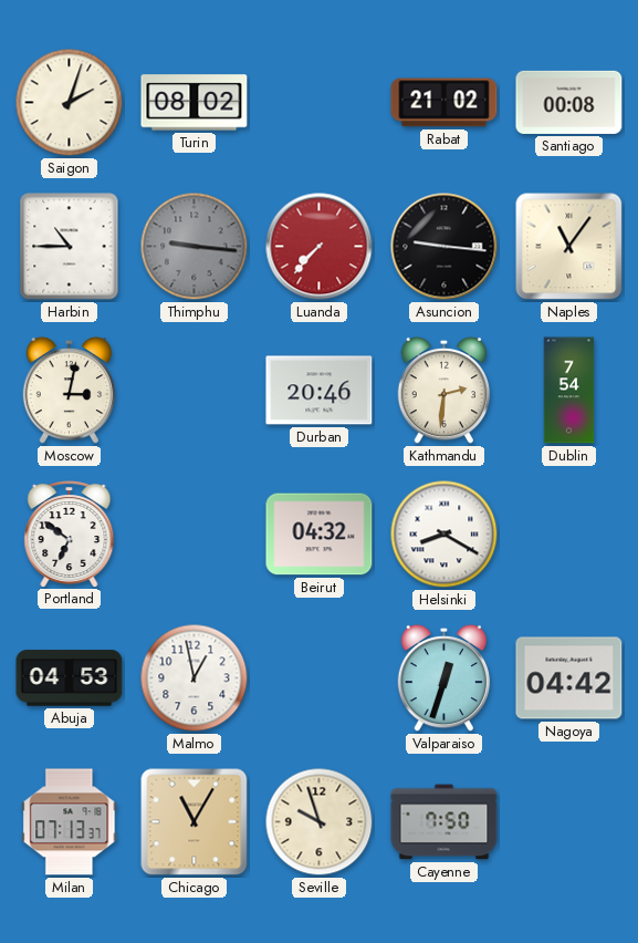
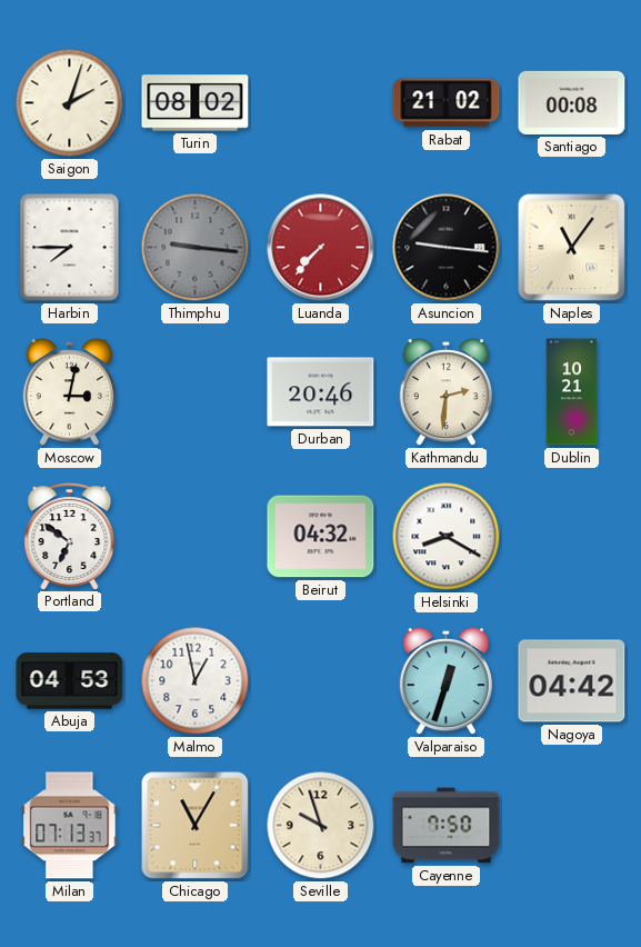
Harbin: 10:45 -> 7:45 (70, 248)
Dublin: 7:54 -> 10:21 (572, 392)
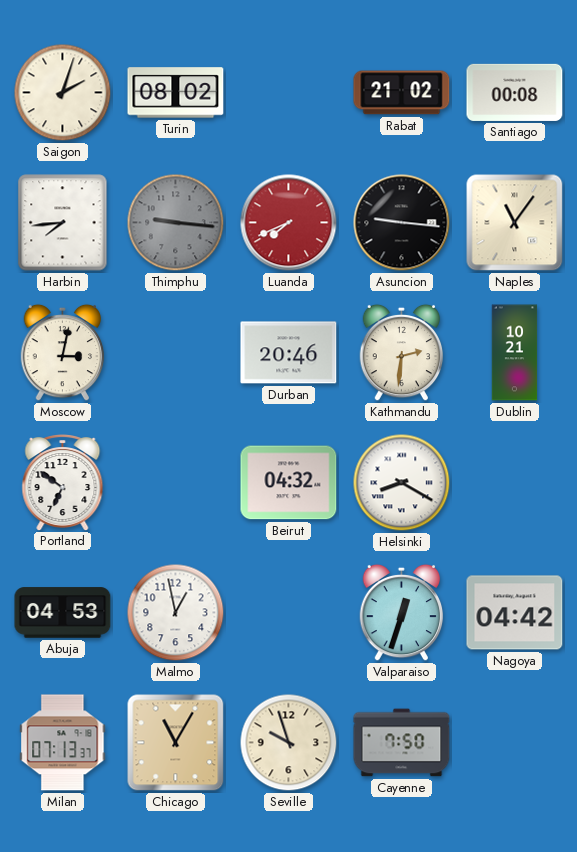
Harbin: 7:45 -> 7:44 (63, 223)
Luanda: 7:37 -> 7:41 (289, 223)
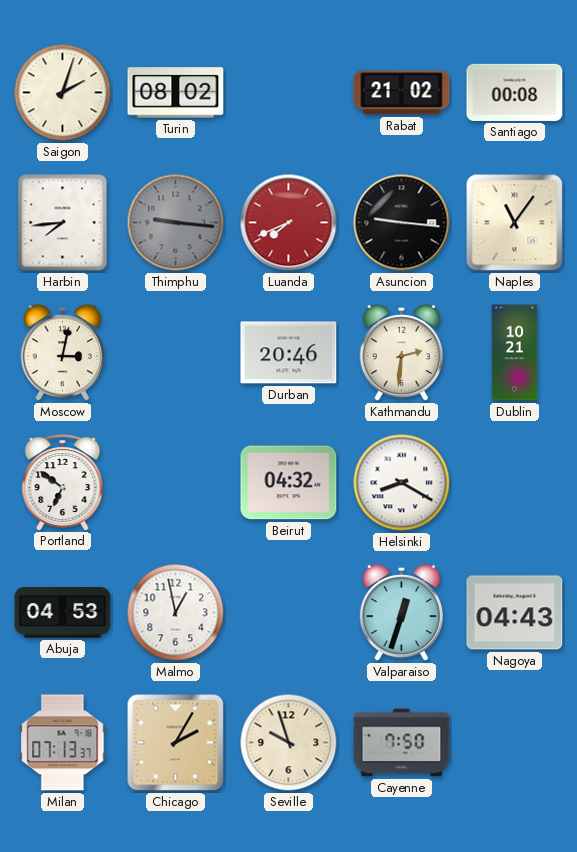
Nagoya: 04:42 -> 04:43 (515, 613)
Chicago: 11:05 -> 2:05 (176, 743)
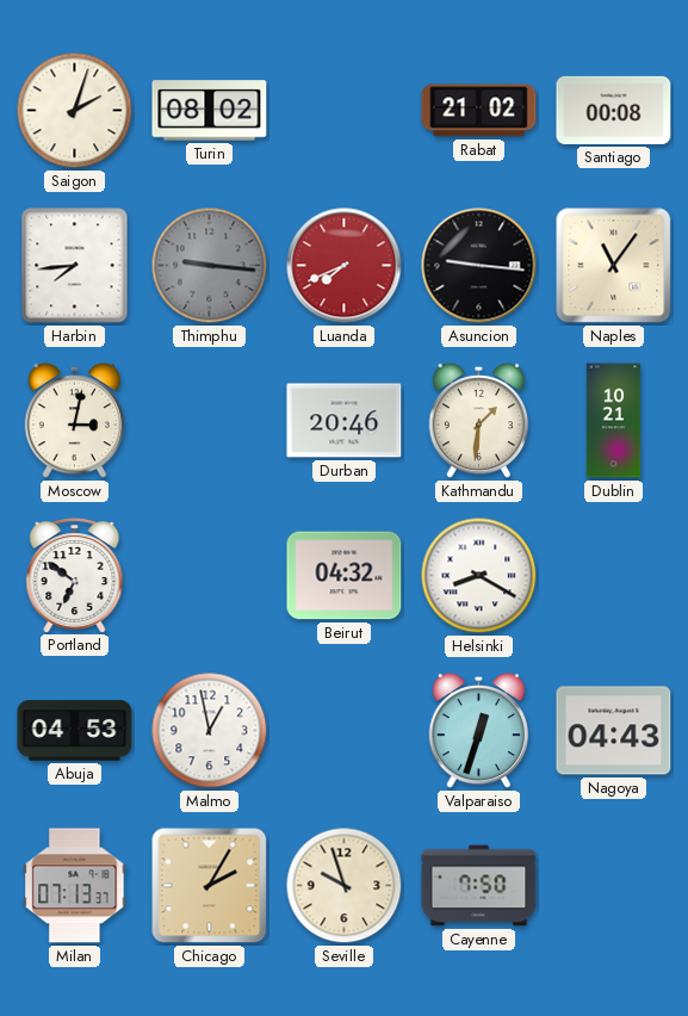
Kathmandu: 2:31 -> 1:31 (479, 421)
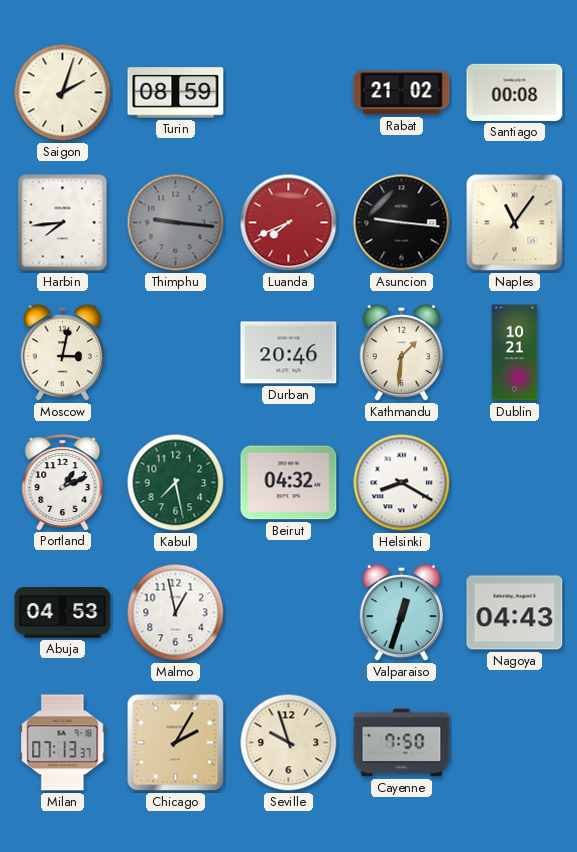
Turin: 08:02 -> 08:59 (176, 93)
Portland: 6:51 -> 1:11 (63, 483)
Kabul: none -> 7:28 (176, 483)
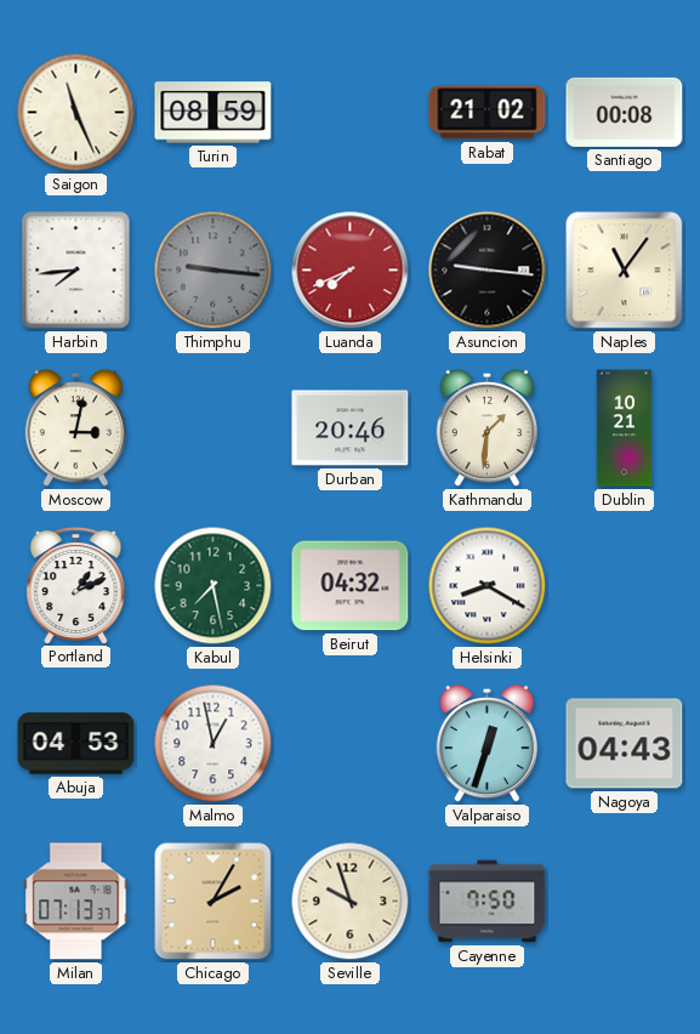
Saigon: 2:03 -> 11:26 (76, 113)
